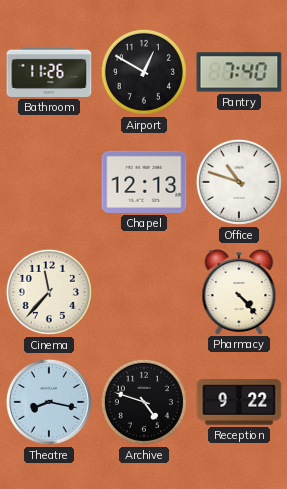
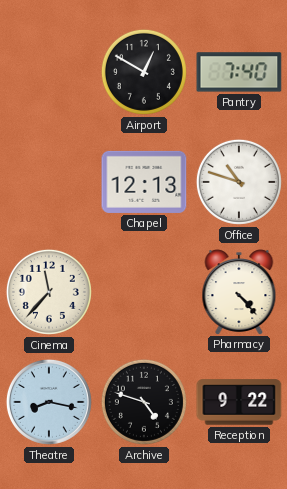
Bathroom: 11:26 -> none (49, 72)
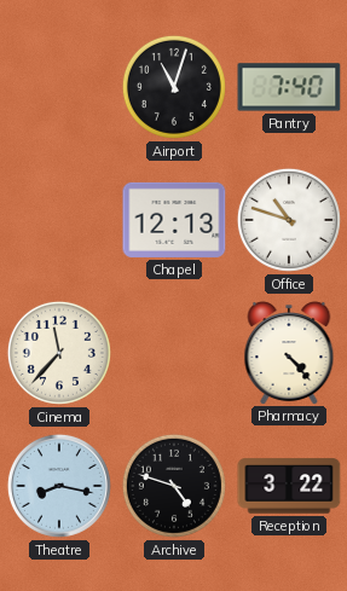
Airport: 12:50 -> 11:03 (174, 87)
Reception: 9:22 -> 3:22 (289, 486)
